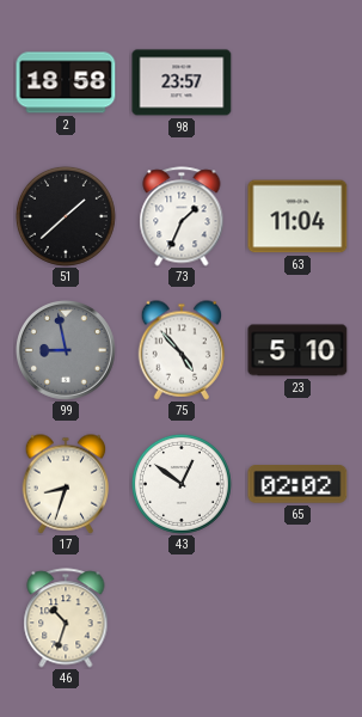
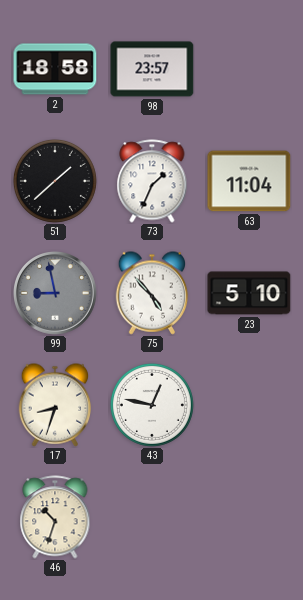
43: 12:51 -> 12:47 (152, 405)
65: 02:02 -> none (297, 484)
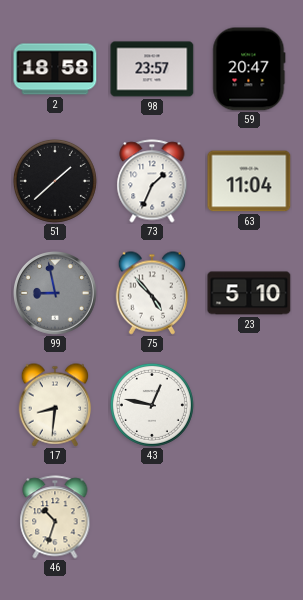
59: none -> 20:47 (249, 69)
17: 8:33 -> 8:31 (55, 405)
